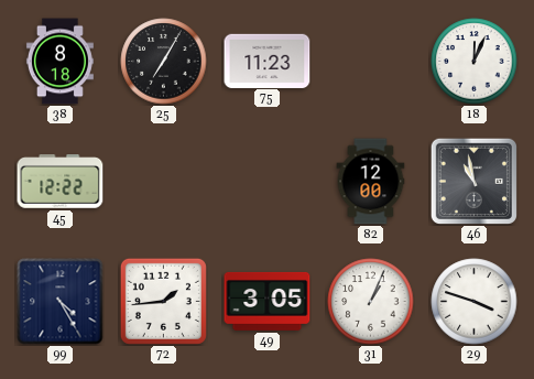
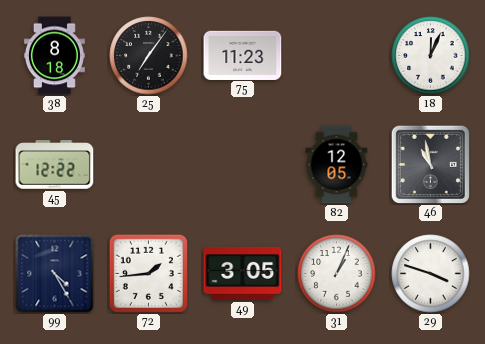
25: 7:05 -> 7:06 (149, 56)
82: 12:00 -> 12:05 (337, 165)
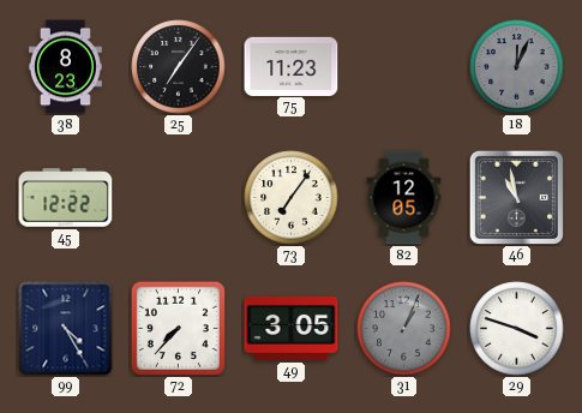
38: 8:18 -> 8:23 (65, 67)
18 dial: white -> grey (517, 67)
73: none -> 7:06 (292, 198)
72: 1:44 -> 7:37 (178, 328)
31 dial: white -> grey (404, 329)
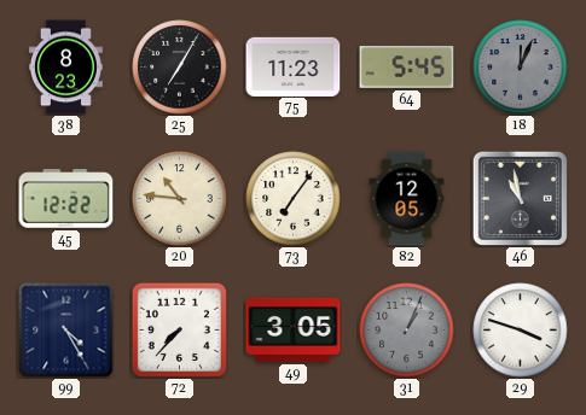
25: 7:06 -> 7:05 (180, 68)
64: none -> 5:45 (407, 66)
20: none -> 10:46 (180, 199)
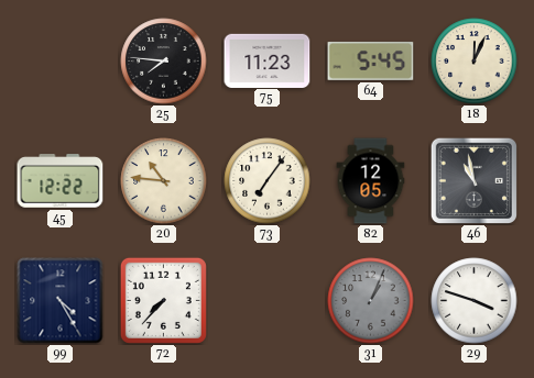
38: 8:23 -> none (65, 68)
25: 7:05 -> 7:46 (164, 62)
18 dial: grey -> cream (475, 62)
49: 3:05 -> none (294, 329)
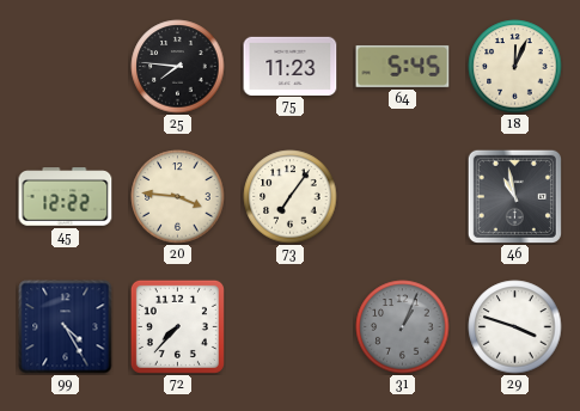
20: 10:46 -> 3:46 (178, 197)
82: 12:05 -> none (371, 181)
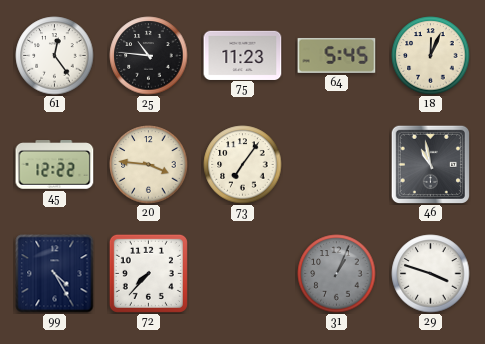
61: none -> 12:24 (55, 56)
25: 7:46 -> 10:46 (149, 56)
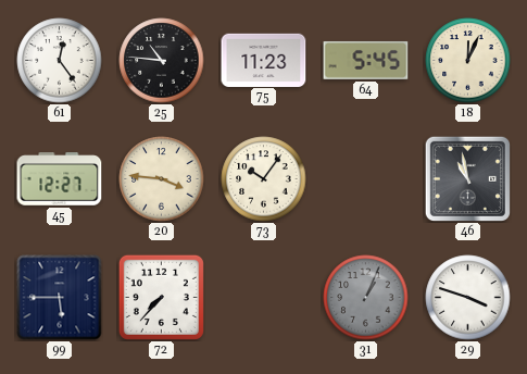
45: 12:22 -> 12:27 (60, 179)
73: 7:06 -> 10:06 (264, 179)
99: 4:25 -> 5:45 (60, 298)
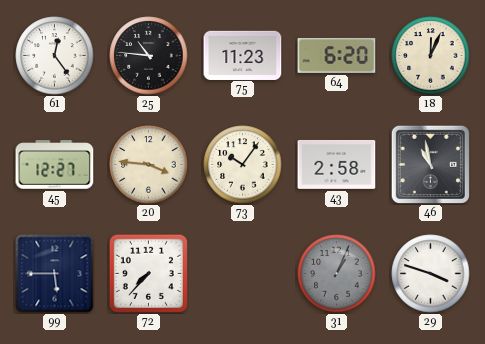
64: 5:45 -> 6:20 (337, 55)
43: none -> 2:58 (337, 164)
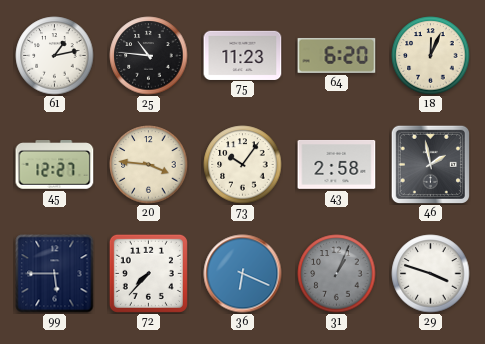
61: 12:24 -> 1:13 (55, 56)
46: 10:58 -> 1:58 (430, 164)
36: none -> 6:19 (243, 274)
